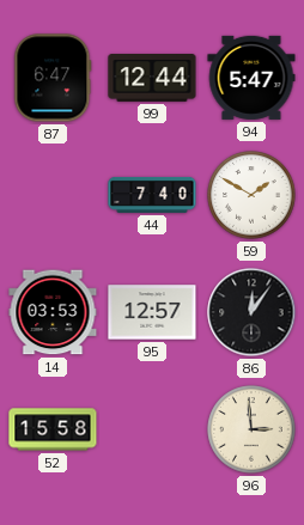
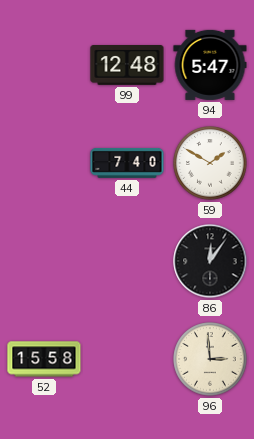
87: 6:47 -> none (53, 78)
99: 12:44 -> 12:48 (127, 66)
14: 03:53 -> none (53, 312)
95: 12:57 -> none (152, 312)
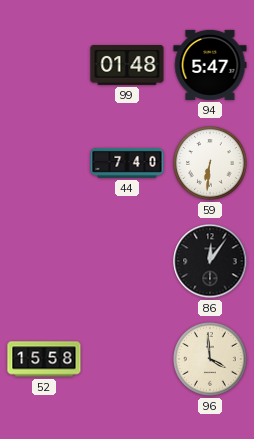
99: 12:48 -> 01:48 (127, 66)
59: 1:50 -> 6:31 (210, 163)
96: 2:59 -> 3:59 (210, 359)
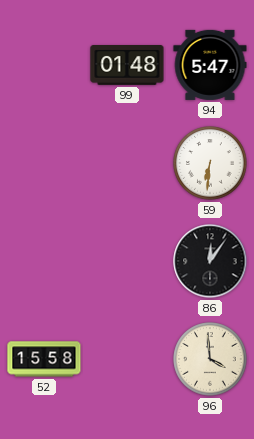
44: 7:40 -> none (127, 163)
